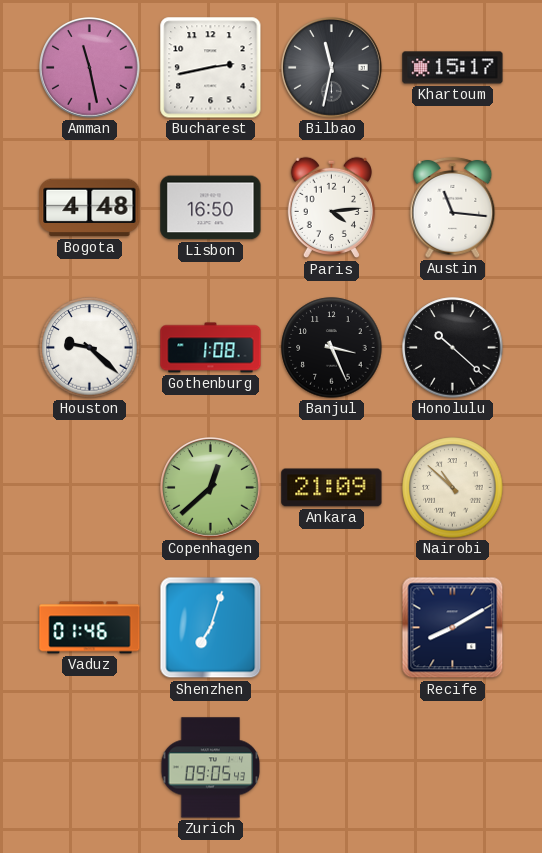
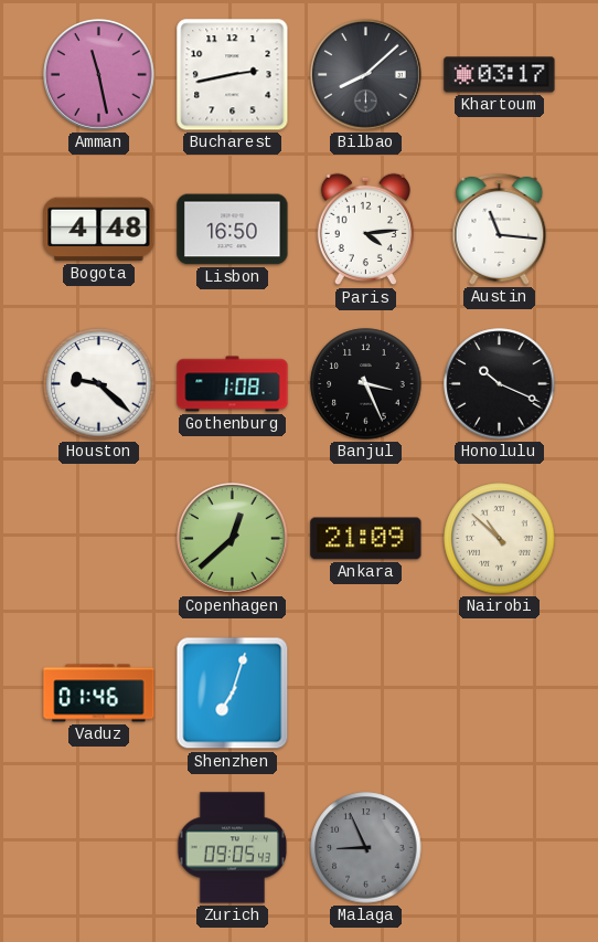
Bilbao: 11:32 -> 8:08 (366, 75)
Khartoum: 15:17 -> 03:17 (500, 75)
Honolulu: 10:22 -> 10:19 (500, 384)
Recife: 8:10 -> none (453, 628)
Malaga: none -> 8:56 (366, 848)
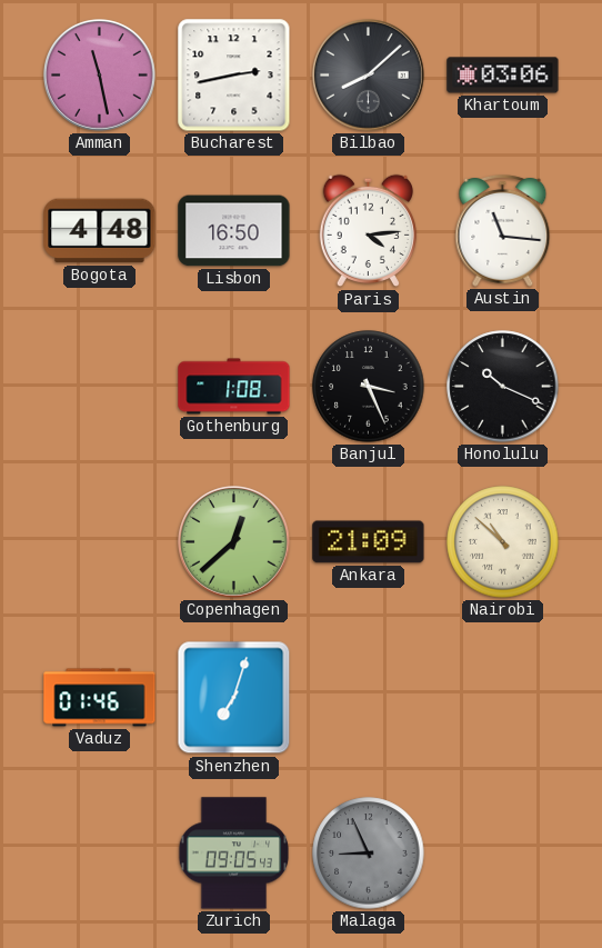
Khartoum: 03:17 -> 03:06 (503, 76)
Houston: 9:22 -> none (99, 384)
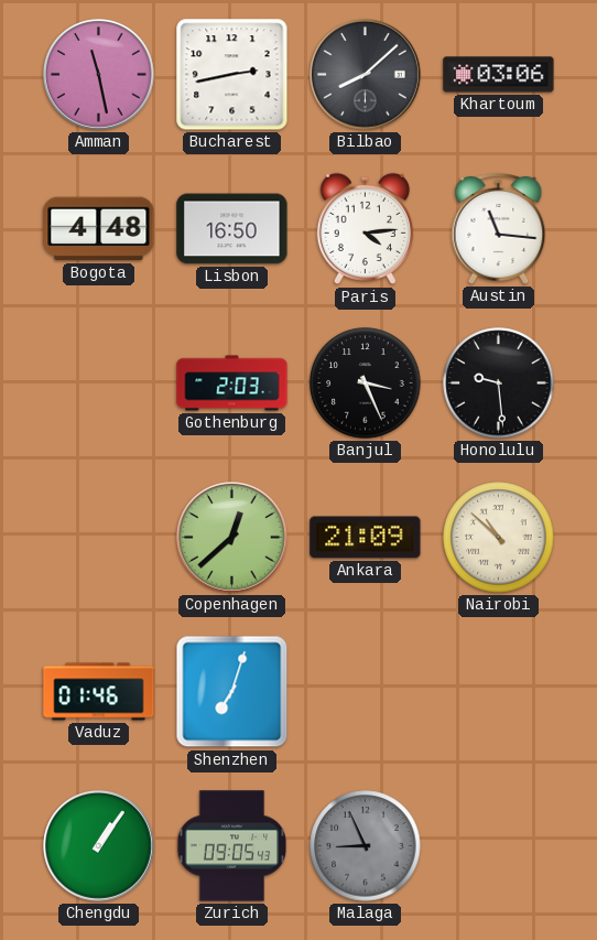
Gothenburg: 1:08 -> 2:03 (232, 383)
Honolulu: 10:19 -> 9:29 (499, 383)
Chengdu: none -> 1:06 (99, 846)
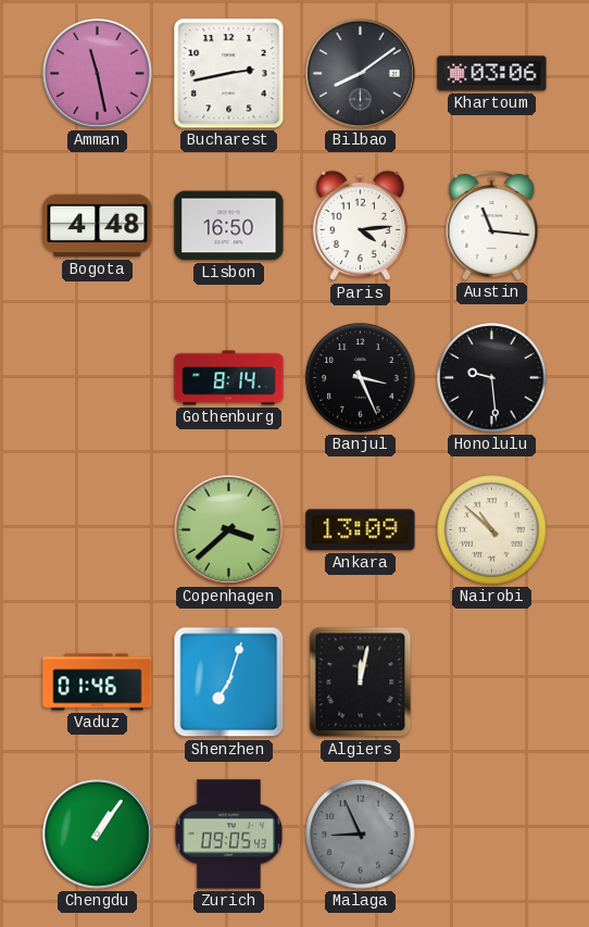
Bilbao: 8:08 -> 8:09 (361, 74)
Gothenburg: 2:03 -> 8:14 (229, 378)
Copenhagen: 12:38 -> 3:38 (229, 530)
Ankara: 21:09 -> 13:09 (361, 530)
Algiers: none -> 12:02 (361, 682)
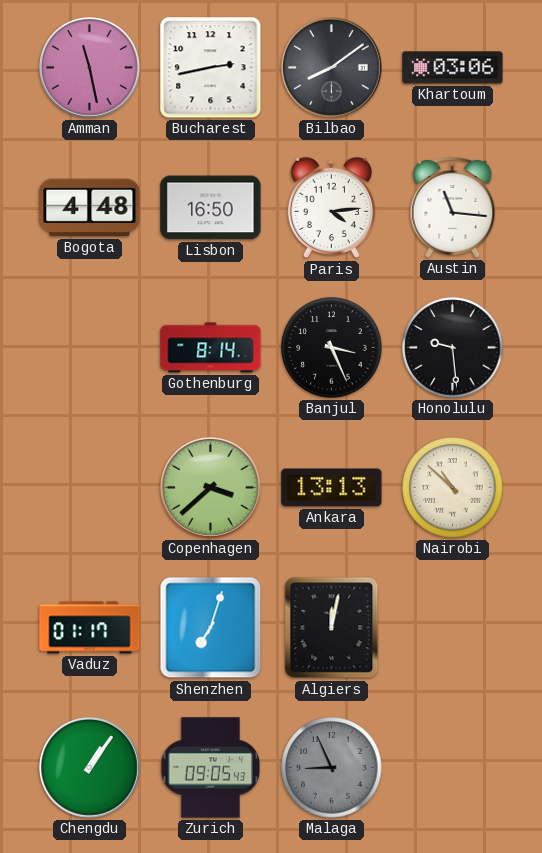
Ankara: 13:09 -> 13:13 (332, 488)
Vaduz: 01:46 -> 01:17 (90, 628)
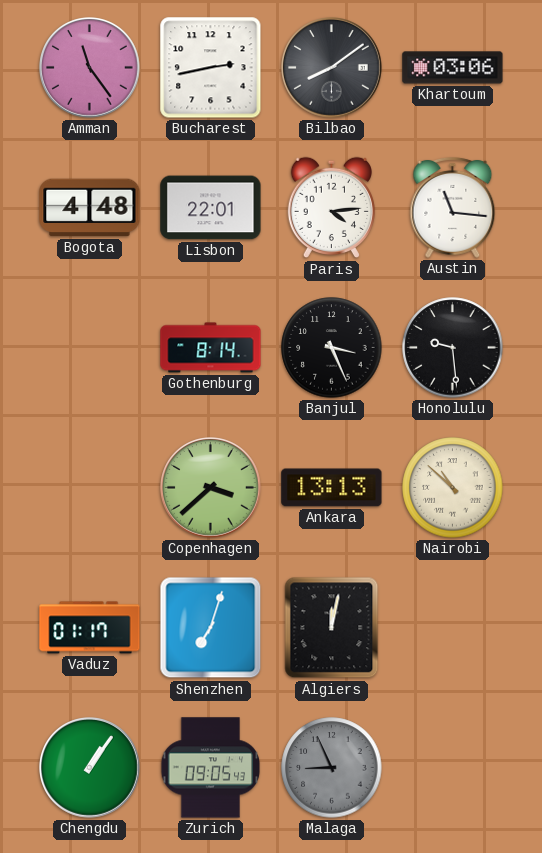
Amman: 11:28 -> 11:24 (90, 68)
Lisbon: 16:50 -> 22:01 (211, 208)
